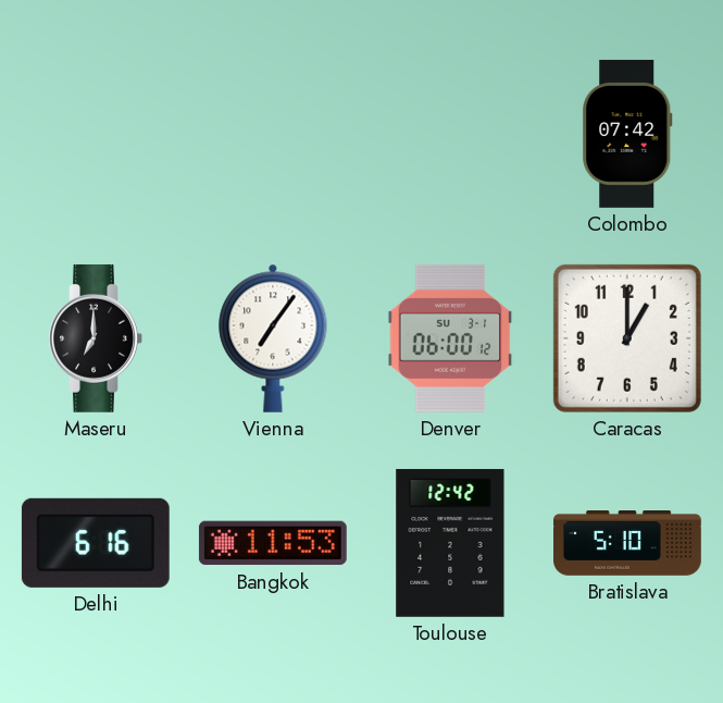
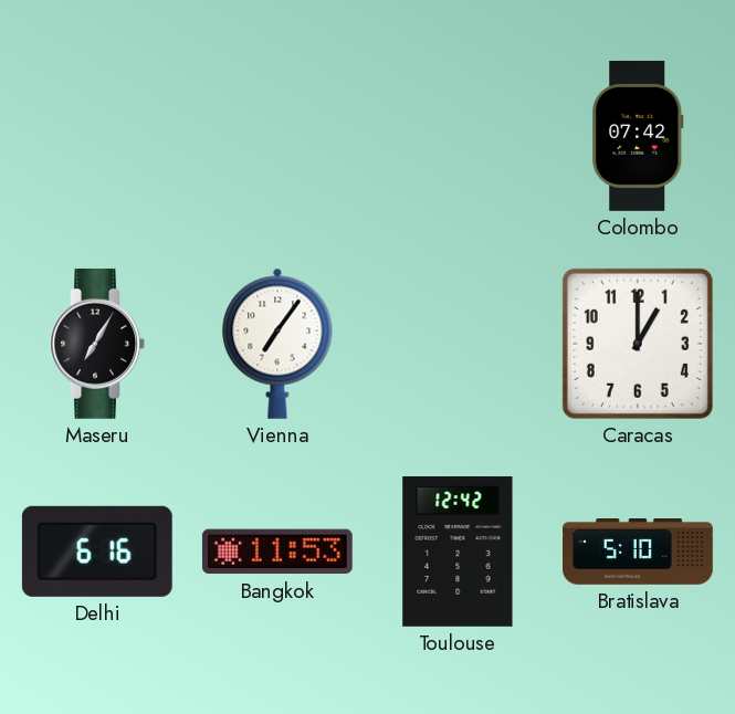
Maseru: 7:00 -> 7:05 (97, 344)
Denver: 06:00 -> none (450, 338)
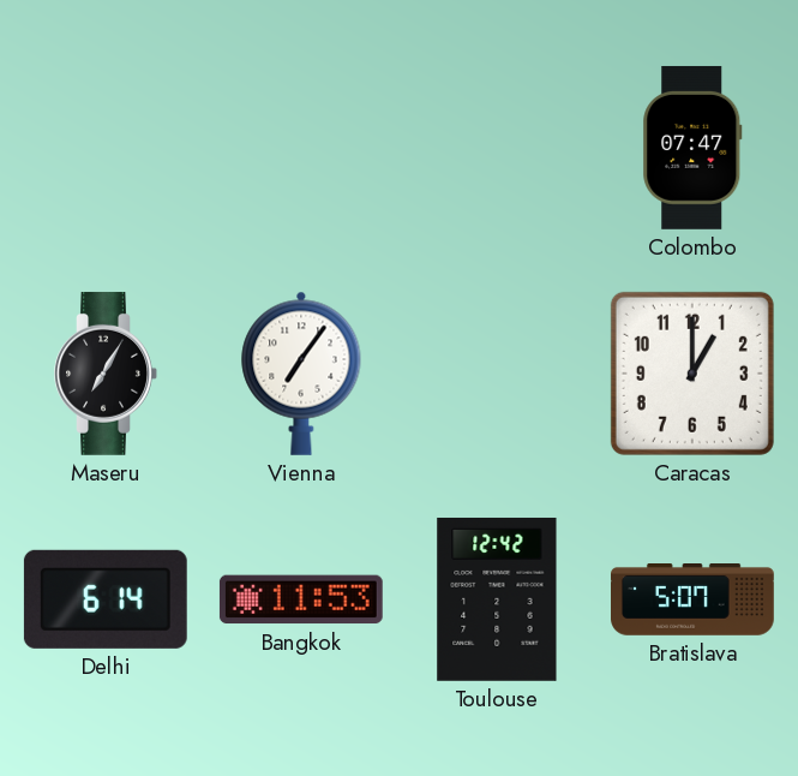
Colombo: 07:42 -> 07:47 (692, 148)
Delhi: 6:16 -> 6:14 (106, 599)
Bratislava: 5:10 -> 5:07 (694, 601)
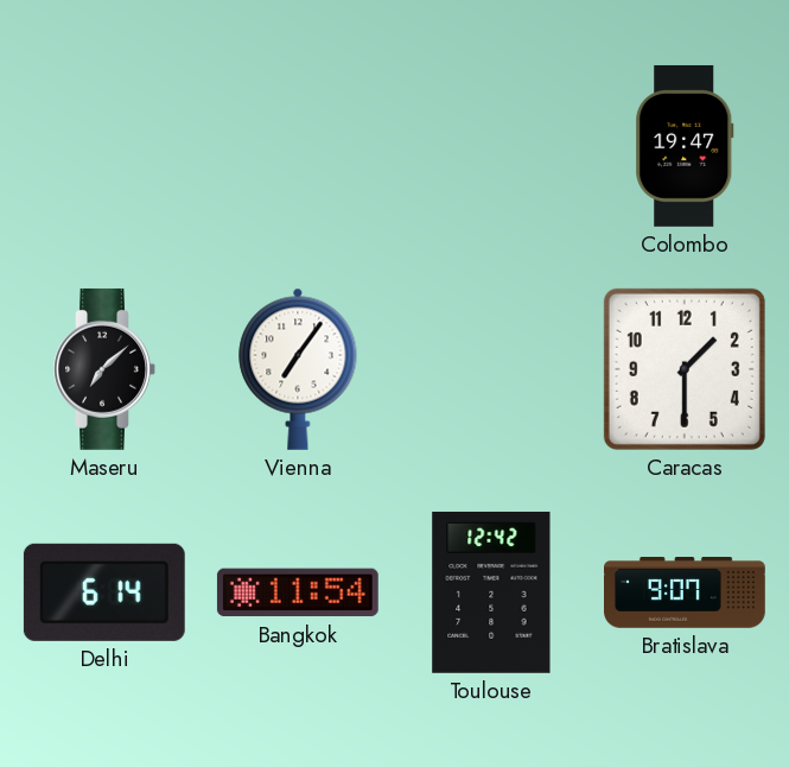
Colombo: 07:47 -> 19:47 (685, 146)
Maseru: 7:05 -> 7:08 (104, 369)
Caracas: 1:00 -> 1:30 (685, 369)
Bangkok: 11:53 -> 11:54 (298, 592)
Bratislava: 5:07 -> 9:07 (686, 594)
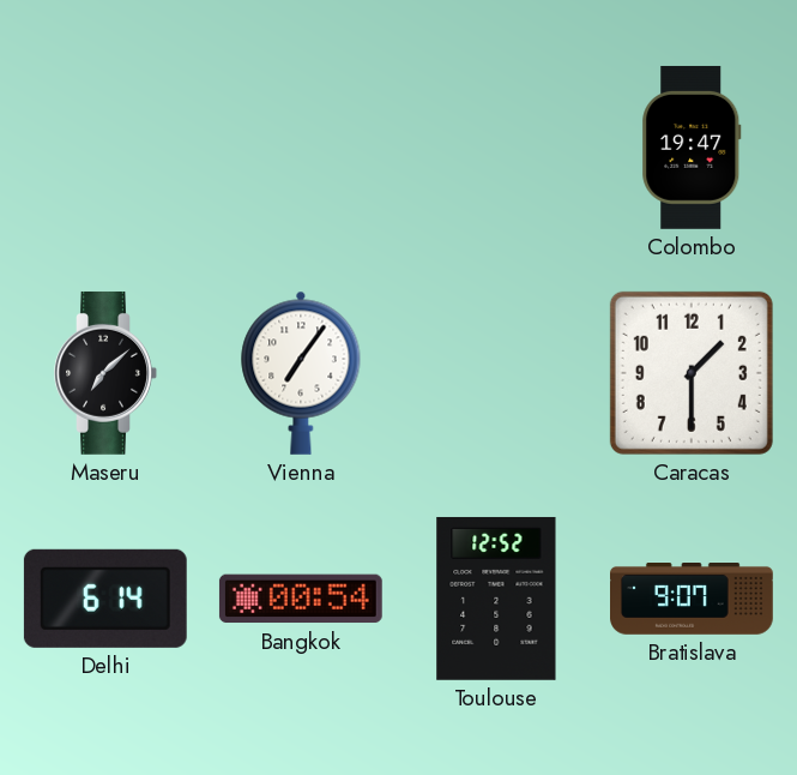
Bangkok: 11:54 -> 00:54 (301, 599)
Toulouse: 12:42 -> 12:52 (496, 599)
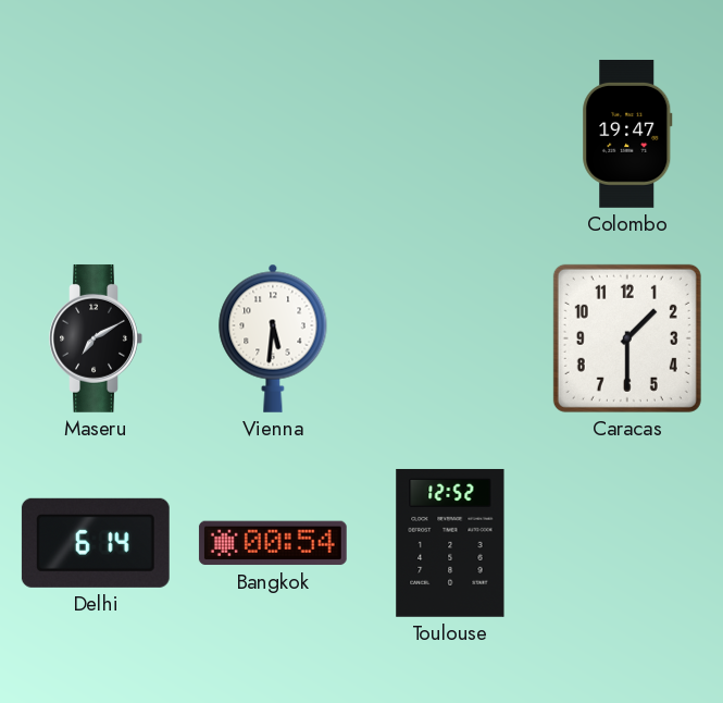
Maseru: 7:08 -> 7:10 (96, 338)
Vienna: 7:06 -> 5:31 (273, 338)
Bratislava: 9:07 -> none (693, 600)
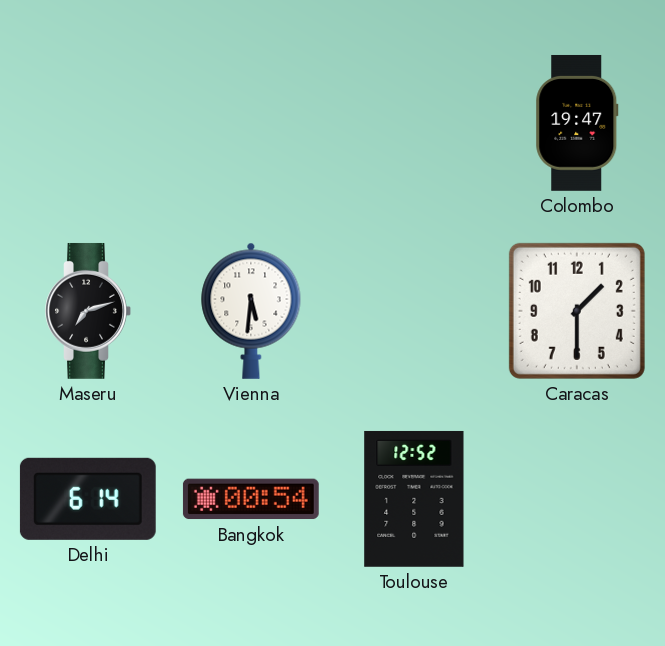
Maseru: 7:10 -> 7:12 (88, 311)
